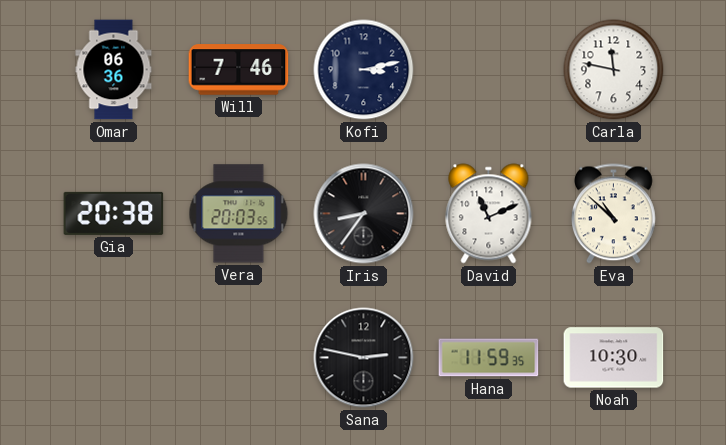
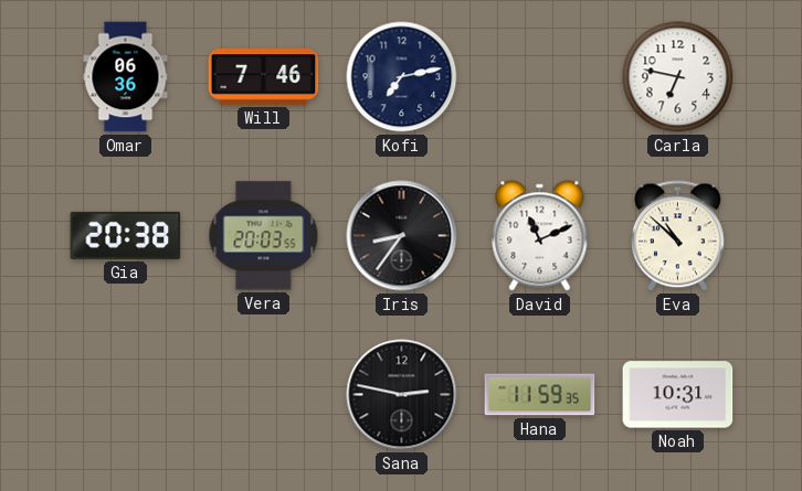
Kofi: 3:13 -> 7:13 (402, 77)
Carla: 11:47 -> 6:47 (678, 77)
Noah: 10:30 -> 10:31 (678, 395)
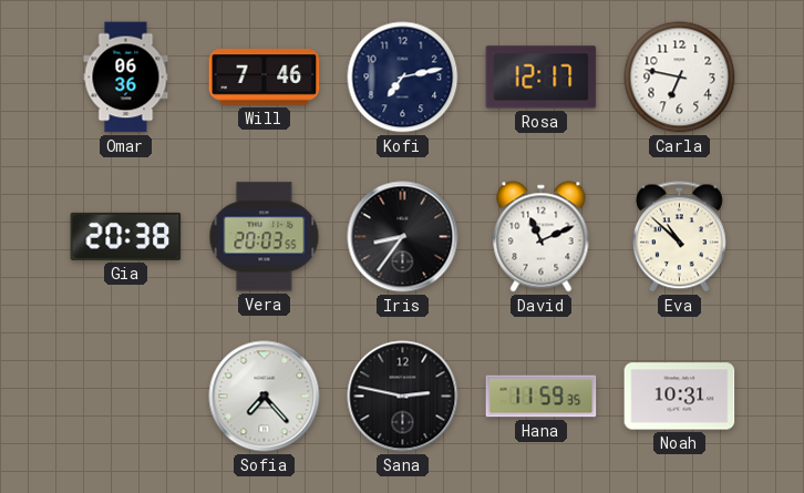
Rosa: none -> 12:17 (542, 78)
Sofia: none -> 7:23 (265, 397)
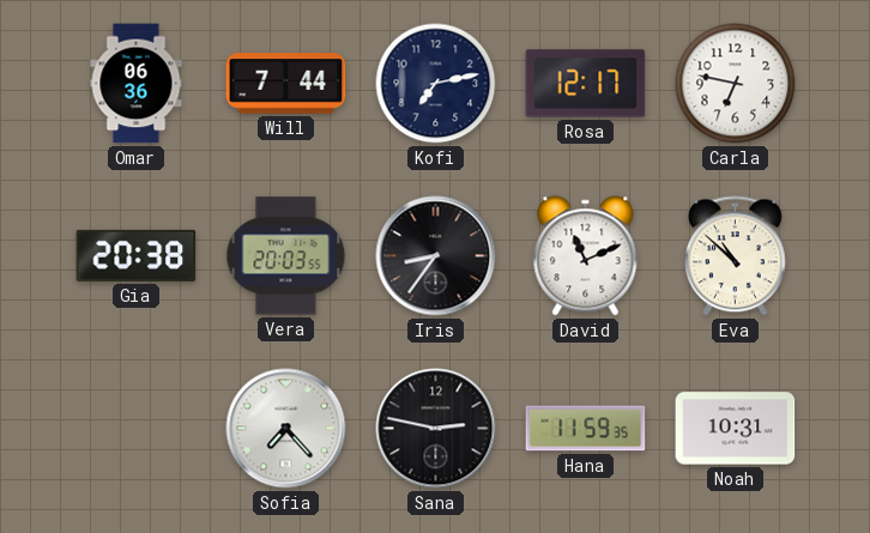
Will: 7:46 -> 7:44 (286, 84)
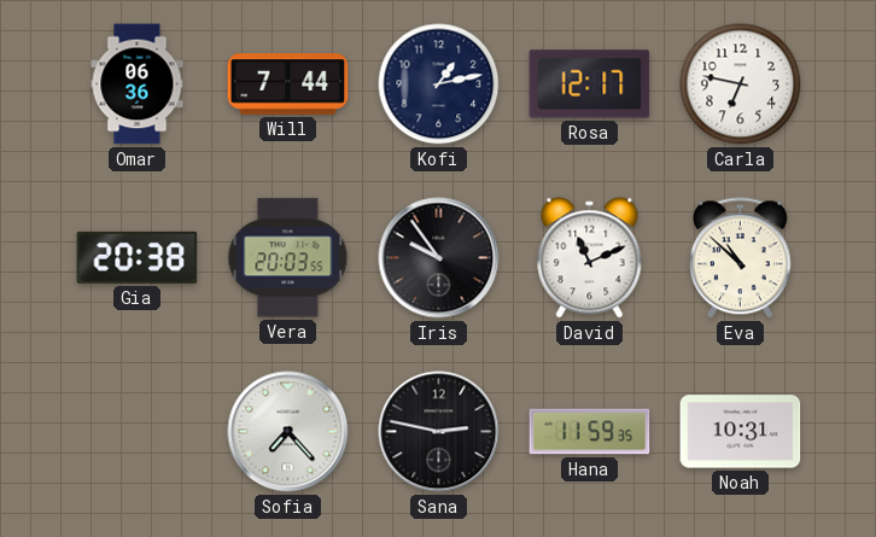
Kofi: 7:13 -> 1:13 (439, 84)
Iris: 8:36 -> 9:54 (439, 258)
